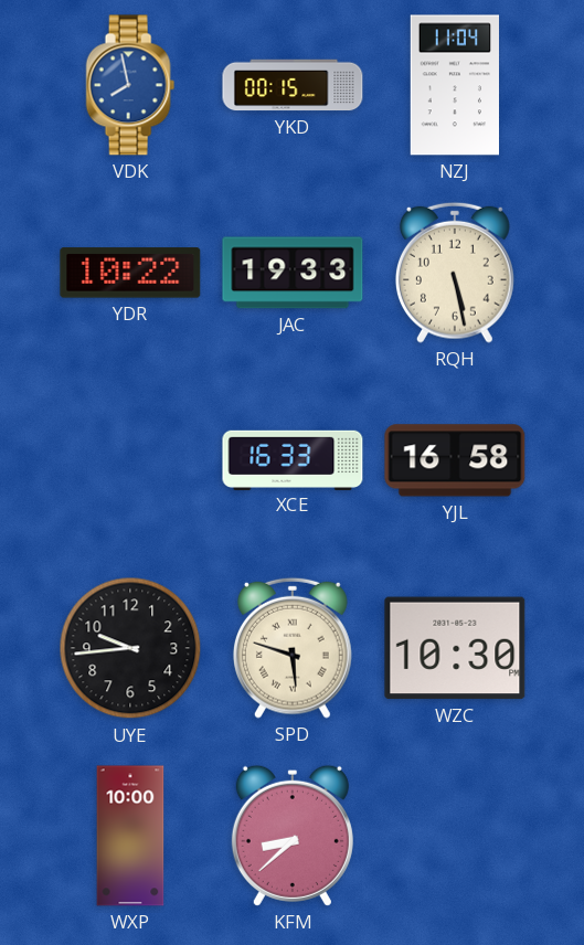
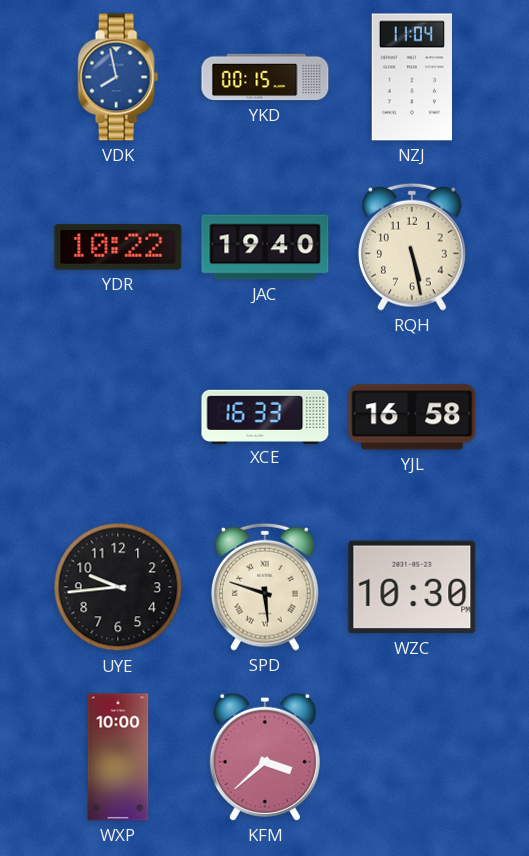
JAC: 19:33 -> 19:40 (265, 247)
KFM: 8:38 -> 3:38 (265, 757)
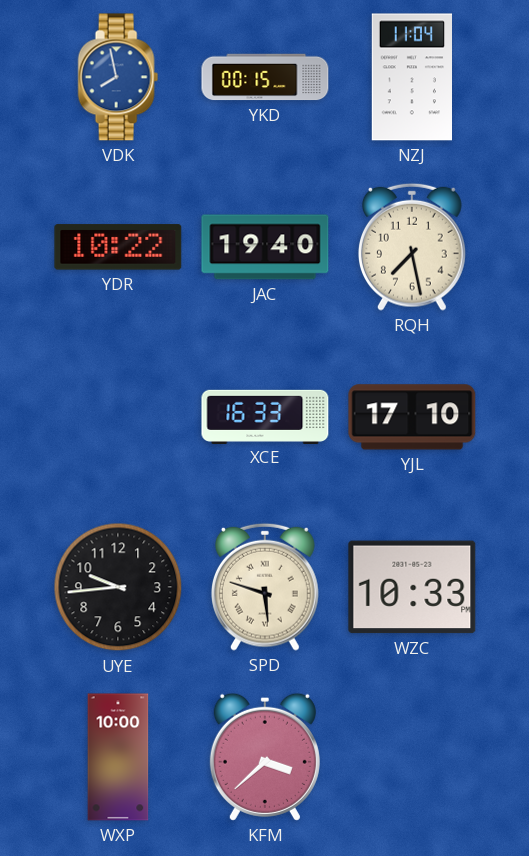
RQH: 5:28 -> 7:28 (412, 247)
YJL: 16:58 -> 17:10 (412, 417)
WZC: 10:30 -> 10:33 (412, 587)
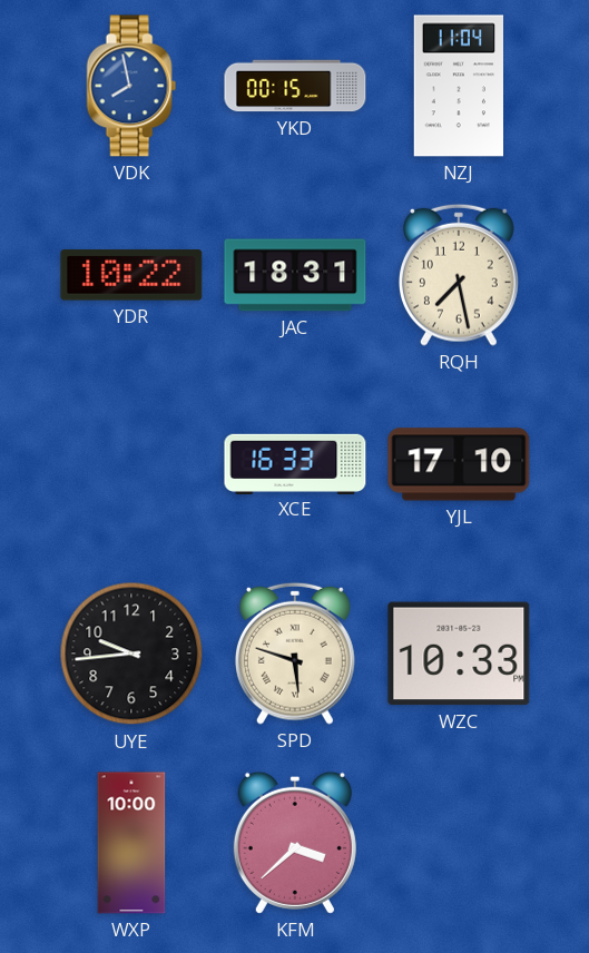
JAC: 19:40 -> 18:31 (295, 275)
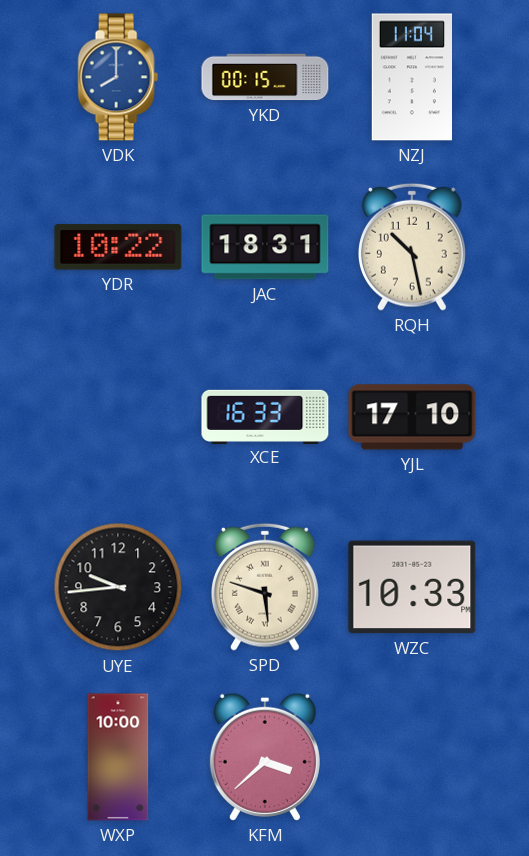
VDK: 7:58 -> 8:00 (118, 77)
RQH: 7:28 -> 10:28 (412, 247)
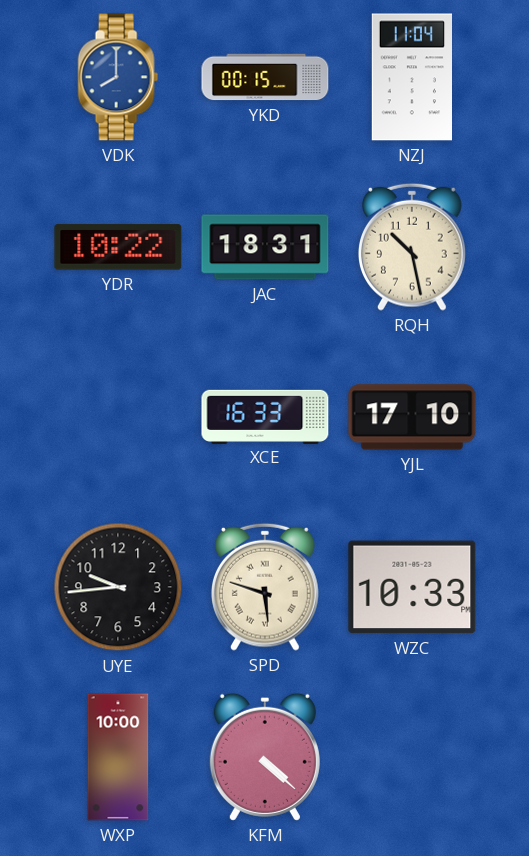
KFM: 3:38 -> 4:22 (265, 757)
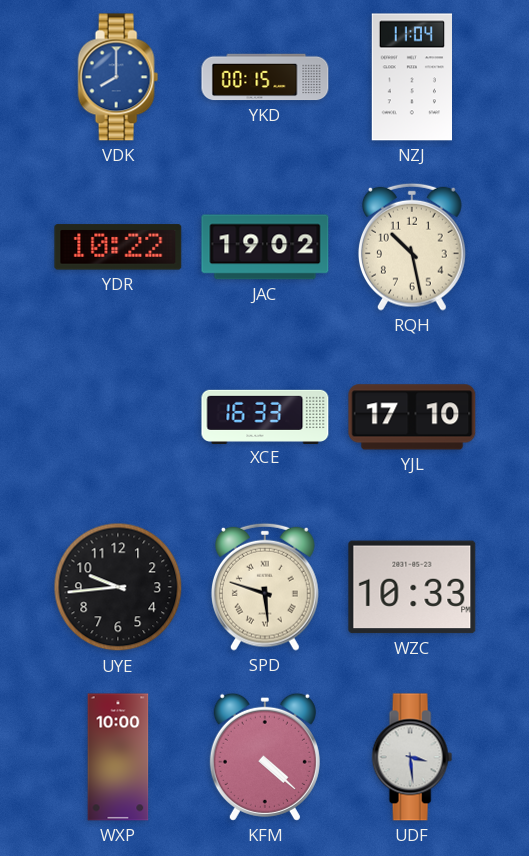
JAC: 18:31 -> 19:02 (265, 247)
UDF: none -> 3:29 (412, 757)
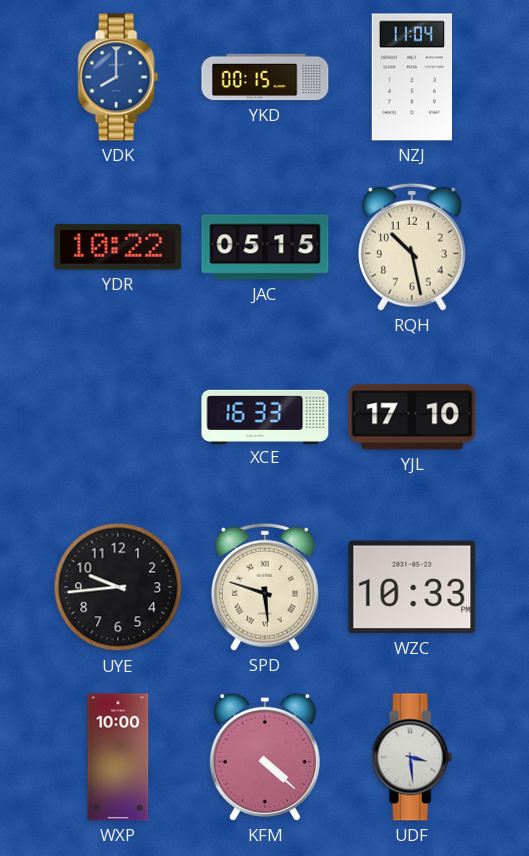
JAC: 19:02 -> 05:15 (265, 247)
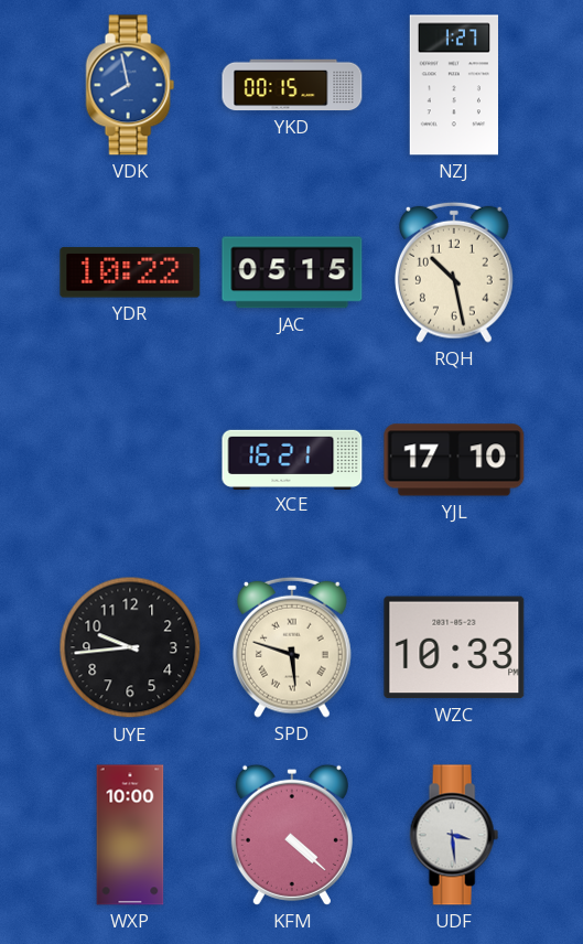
VDK: 8:00 -> 7:58 (130, 85)
NZJ: 11:04 -> 1:27 (453, 85)
XCE: 16:33 -> 16:21 (292, 459)
